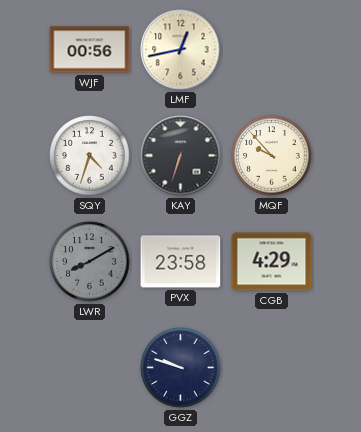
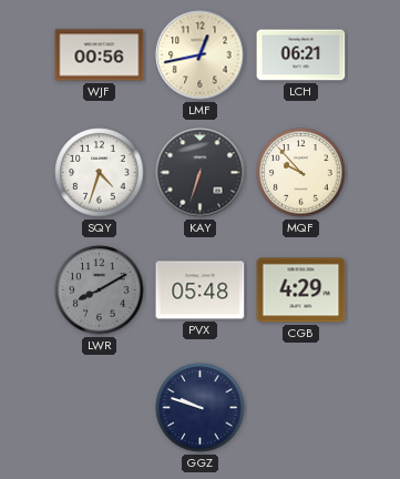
LCH: none -> 06:21 (301, 55)
PVX: 23:58 -> 05:48 (201, 291)
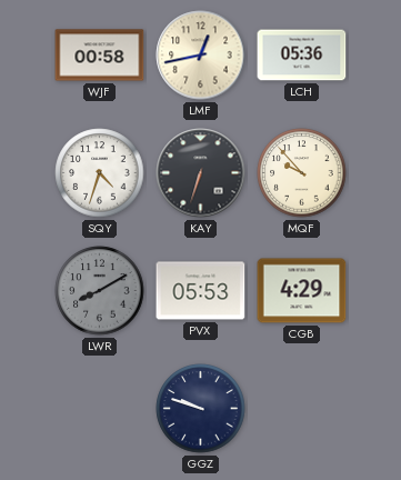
WJF: 00:56 -> 00:58 (100, 56)
LCH: 06:21 -> 05:36 (302, 56)
PVX: 05:48 -> 05:53 (201, 291)
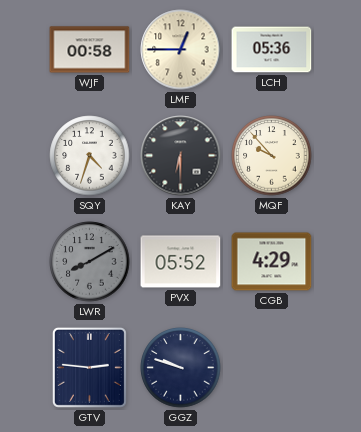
LMF: 12:43 -> 12:45 (181, 50)
KAY: 6:33 -> 6:30 (181, 156)
PVX: 05:53 -> 05:52 (181, 262)
GTV: none -> 2:46 (89, 367)
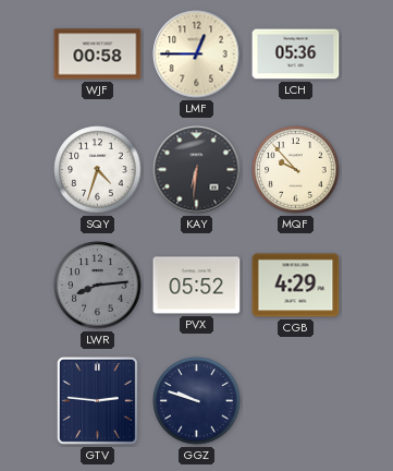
KAY: 6:30 -> 6:31 (197, 170)
LWR: 8:10 -> 8:14 (98, 286)
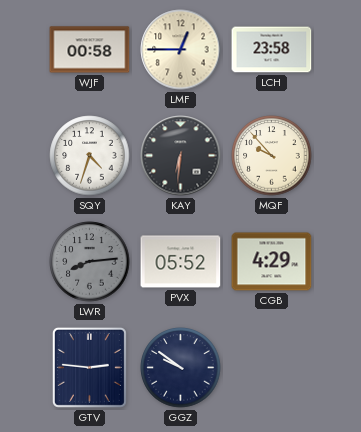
LCH: 05:36 -> 23:58 (272, 50)
GGZ: 9:48 -> 9:51 (181, 368)
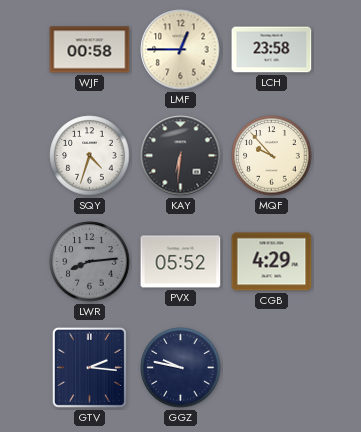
GTV: 2:46 -> 2:16 (89, 367)
GGZ: 9:51 -> 9:47 (181, 368)
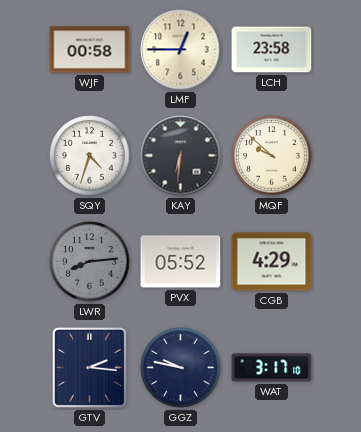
MQF: 9:53 -> 9:52 (272, 156)
WAT: none -> 3:17 (272, 368)
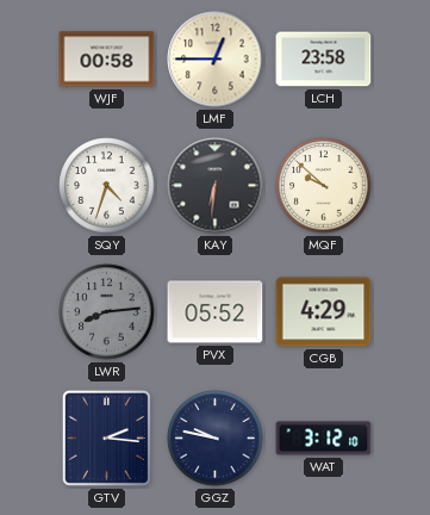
WAT: 3:17 -> 3:12 (324, 439)
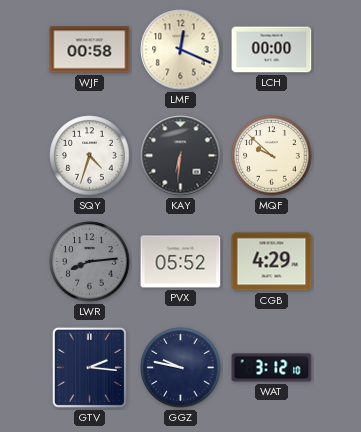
LMF: 12:45 -> 12:19 (181, 50)
LCH: 23:58 -> 00:00 (272, 50)
